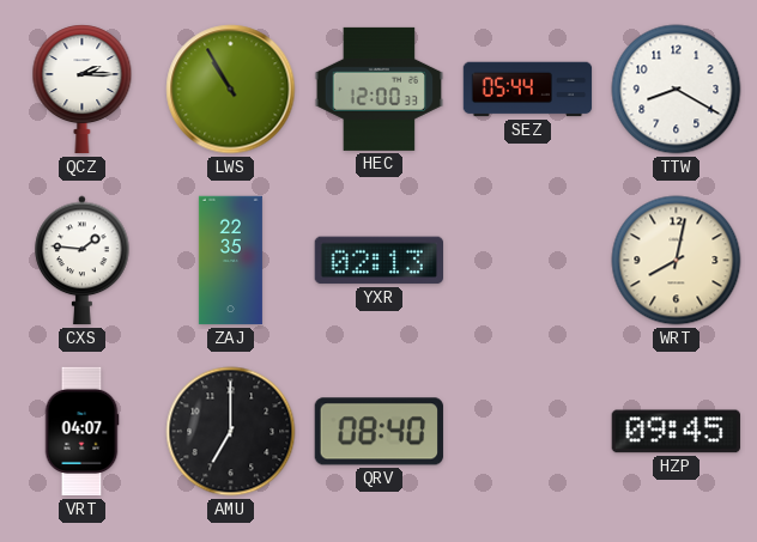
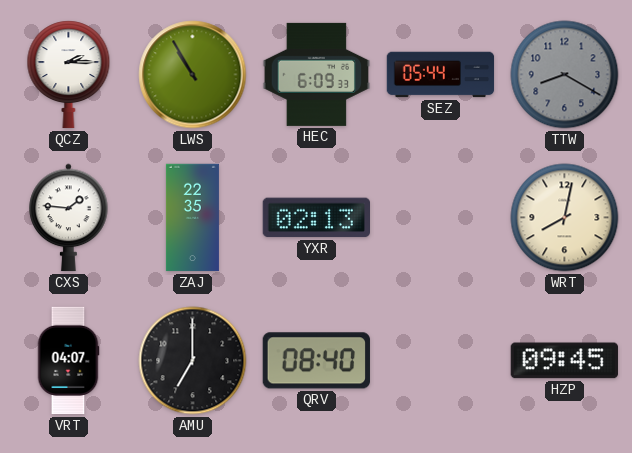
HEC: 12:00 -> 6:09 (317, 74)
TTW dial: white -> grey (565, 75)
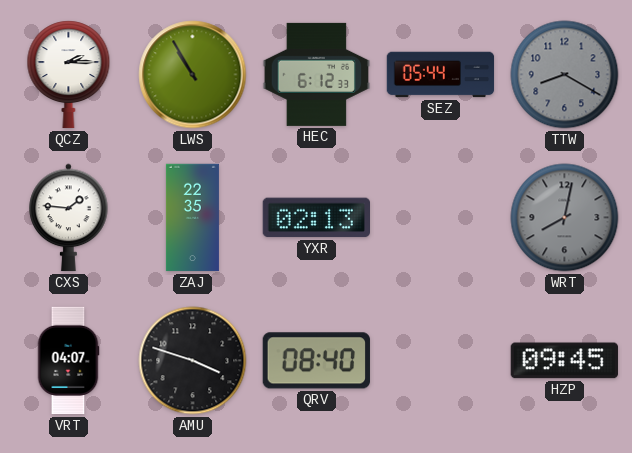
HEC: 6:09 -> 6:12 (317, 74)
WRT dial: cream -> grey (565, 218)
AMU: 7:00 -> 3:48 (193, 361)
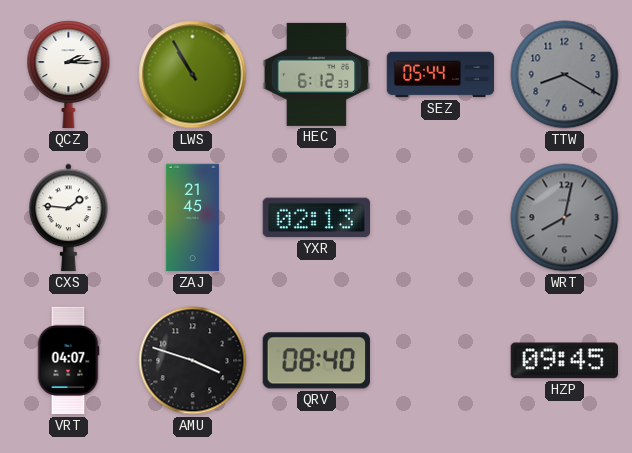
ZAJ: 22:35 -> 21:45 (192, 218)
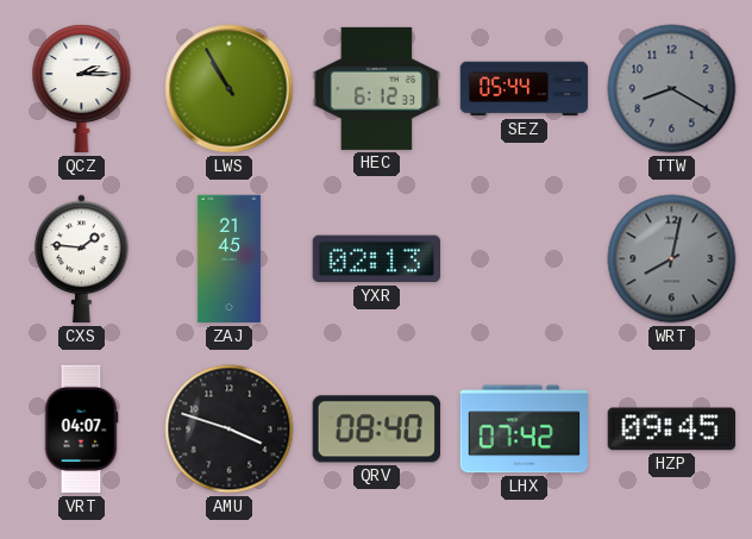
LHX: none -> 07:42 (524, 430)
